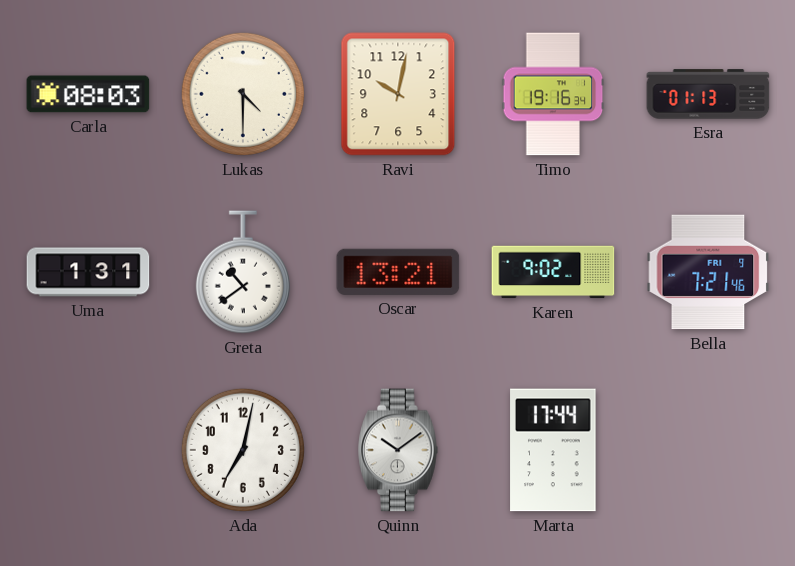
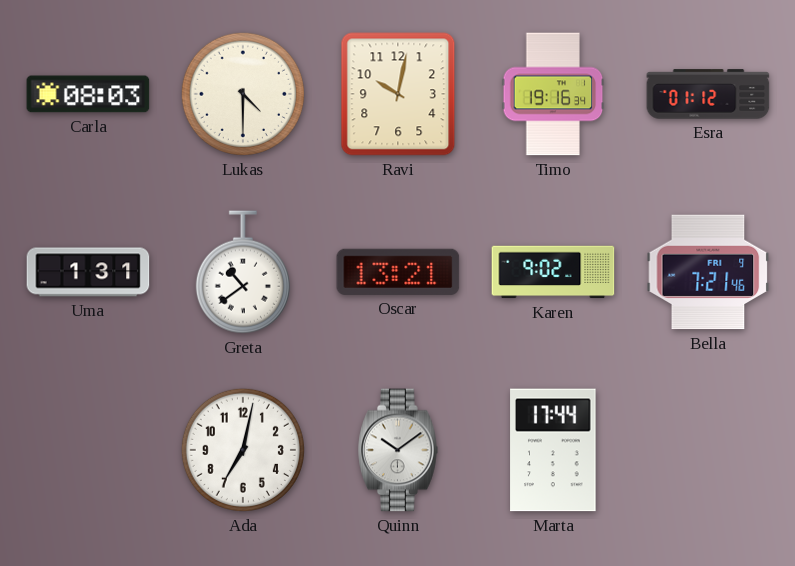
Esra: 01:13 -> 01:12 (708, 94)
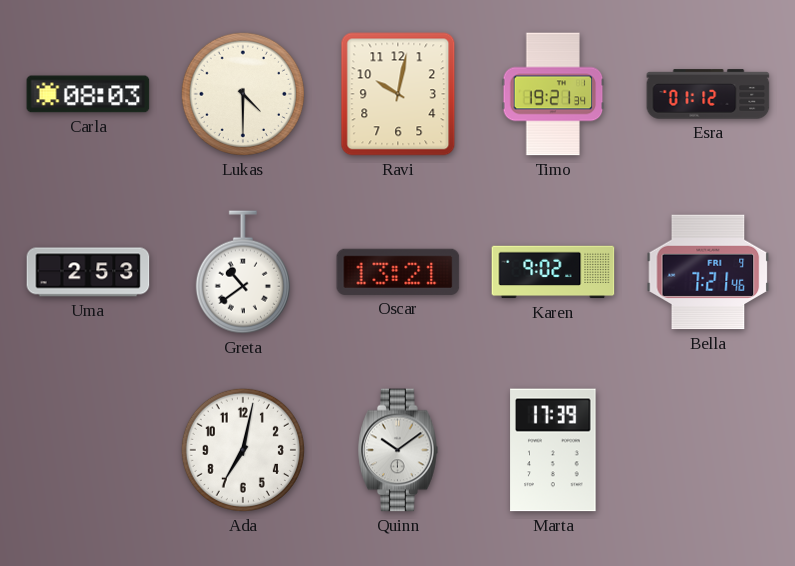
Timo: 19:16 -> 19:21 (553, 94)
Uma: 1:31 -> 2:53 (88, 272)
Marta: 17:44 -> 17:39 (553, 450)
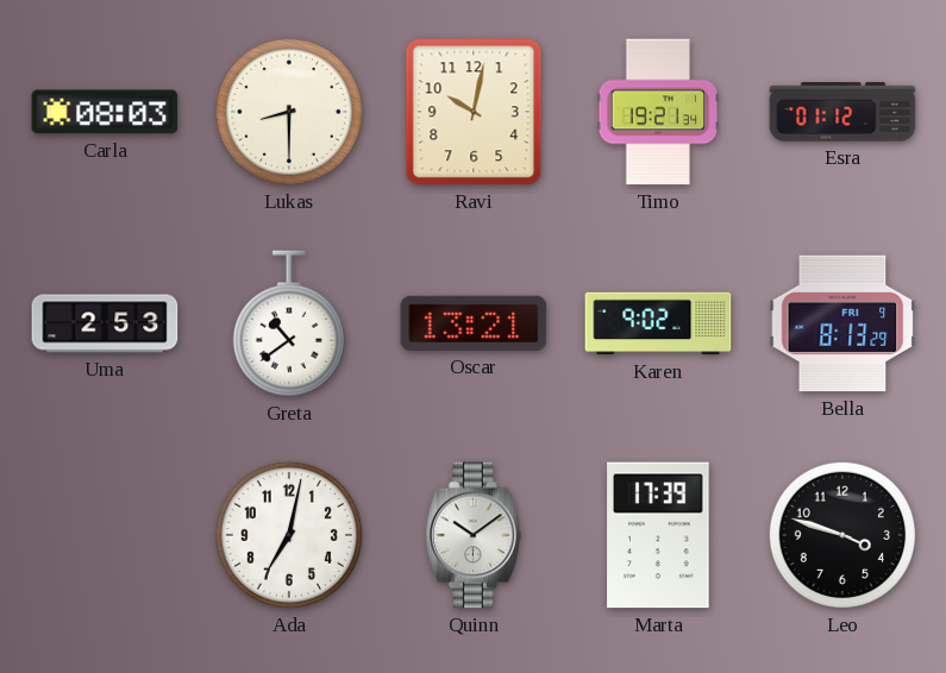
Lukas: 4:30 -> 8:30 (289, 112)
Bella: 7:21 -> 8:13 (842, 323)
Leo: none -> 3:48 (842, 535)
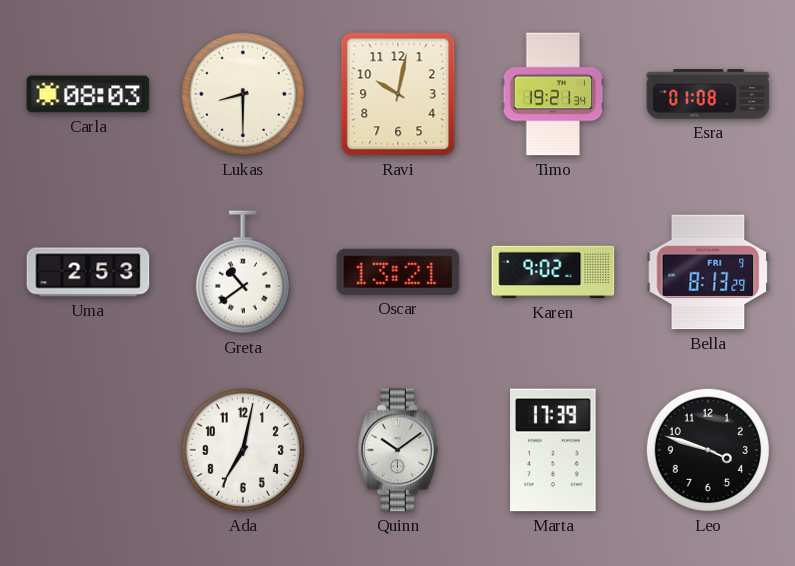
Esra: 01:12 -> 01:08 (708, 94)
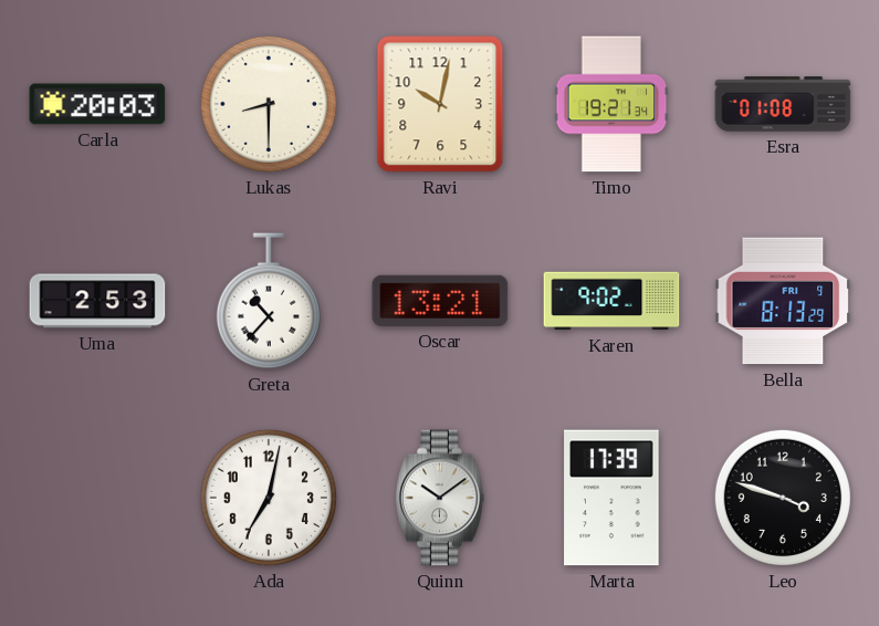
Carla: 08:03 -> 20:03 (97, 104)
Greta: 10:39 -> 10:37 (269, 301)
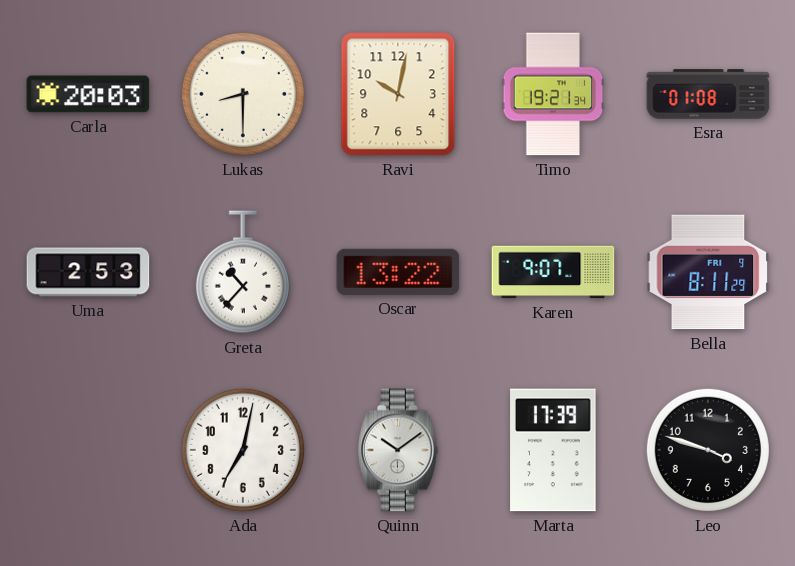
Oscar: 13:21 -> 13:22 (398, 272)
Karen: 9:02 -> 9:07 (553, 272)
Bella: 8:13 -> 8:11 (708, 272)
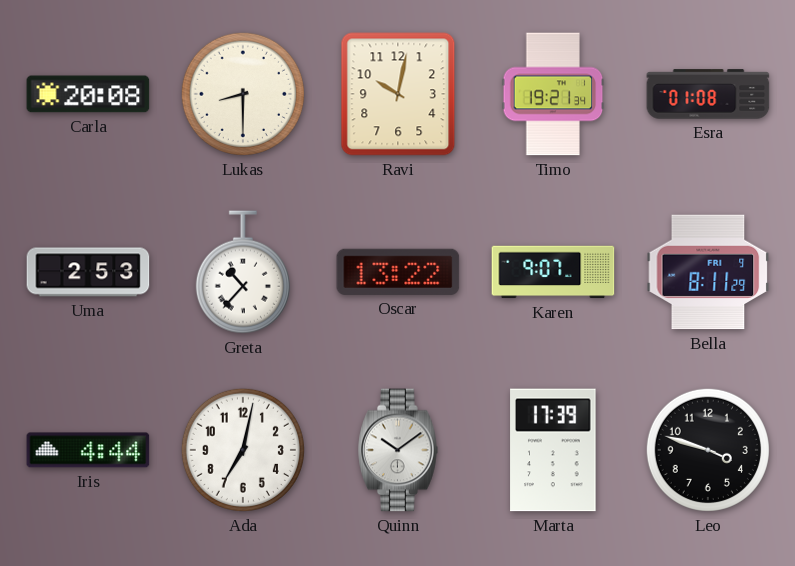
Carla: 20:03 -> 20:08 (88, 94)
Iris: none -> 4:44 (88, 450)
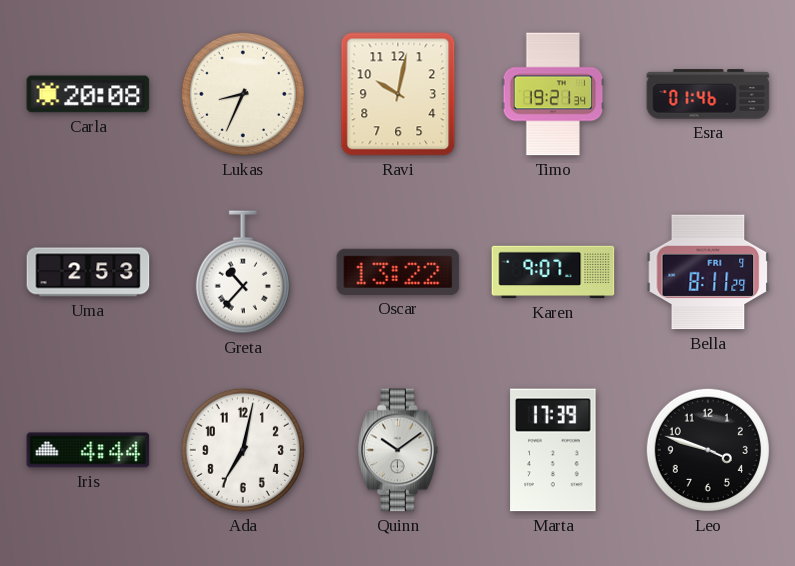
Lukas: 8:30 -> 8:34 (243, 94)
Esra: 01:08 -> 01:46 (708, 94)
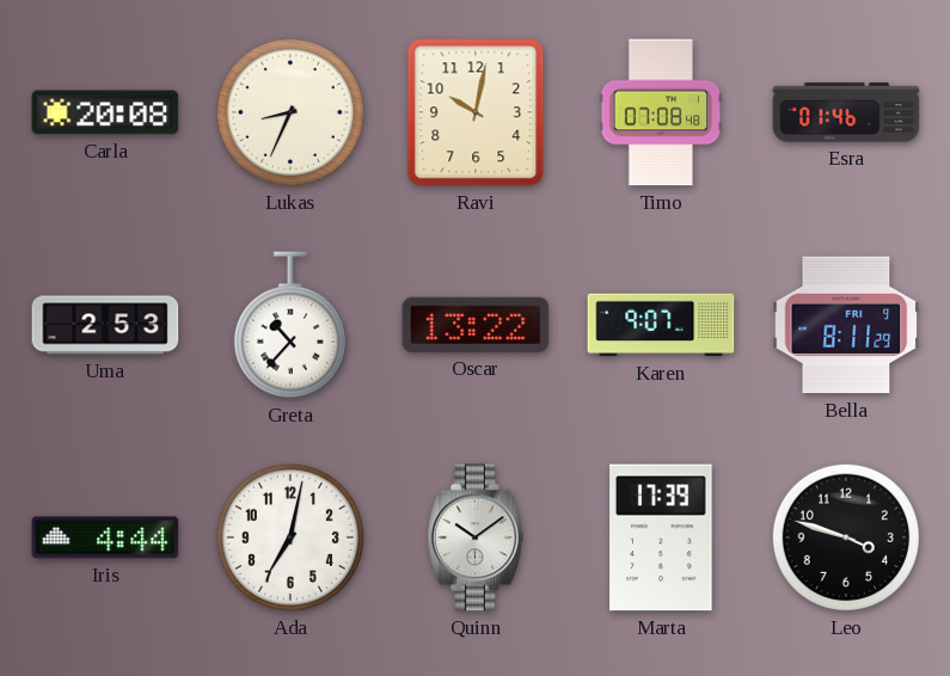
Timo: 19:21 -> 07:08 (661, 112)
